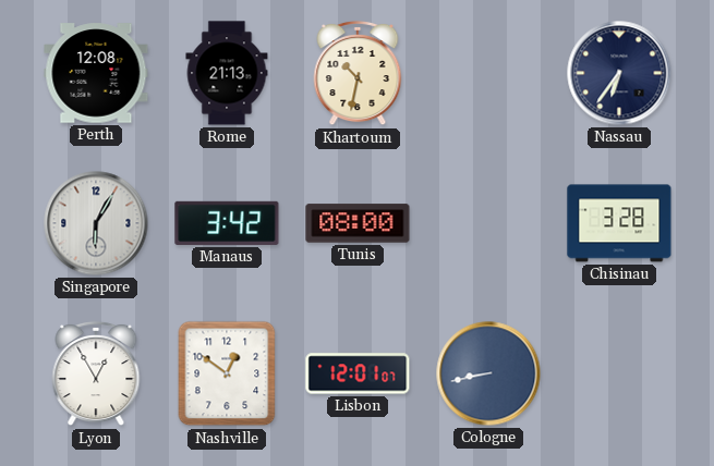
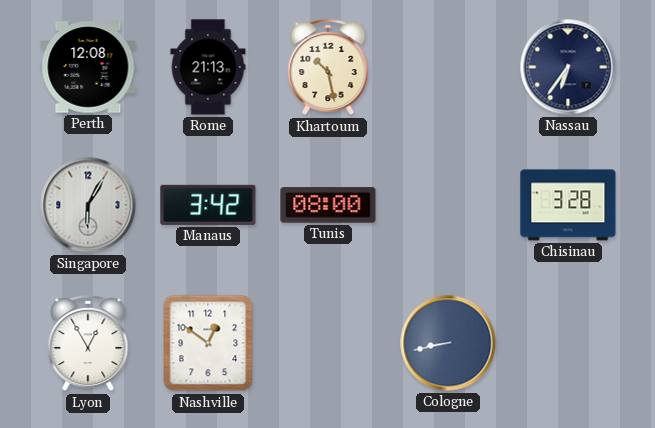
Khartoum: 10:32 -> 10:28 (328, 67)
Lisbon: 12:01 -> none (358, 373)
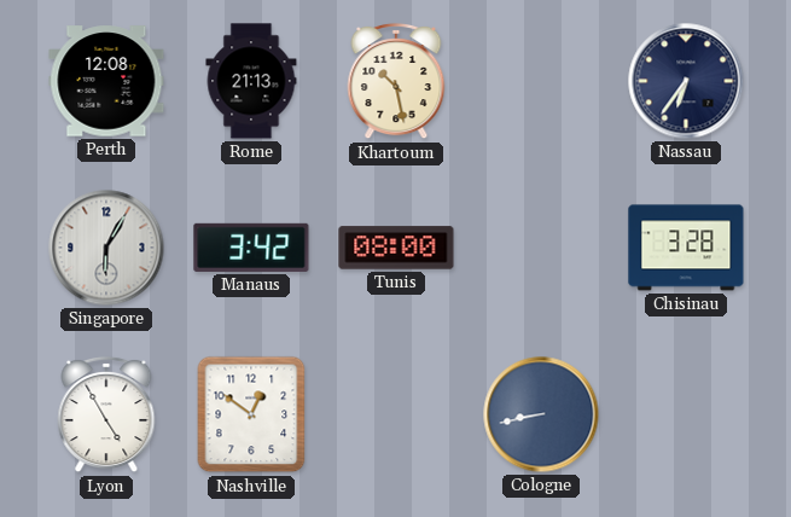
Lyon: 12:55 -> 4:55 (106, 414)
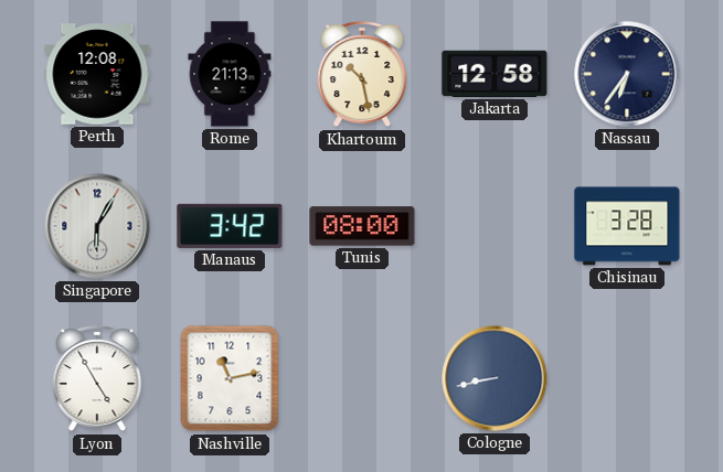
Jakarta: none -> 12:58 (495, 74)
Nashville: 12:51 -> 11:13 (230, 378)
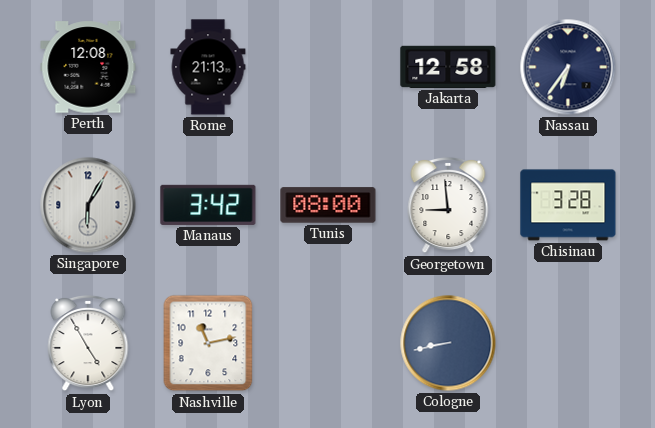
Khartoum: 10:28 -> none (362, 74)
Georgetown: none -> 8:59 (448, 205)
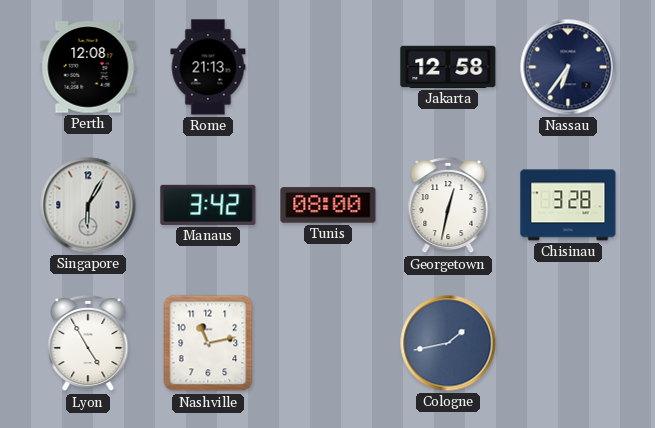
Georgetown: 8:59 -> 12:32 (448, 205)
Cologne: 8:43 -> 1:43 (448, 343)
